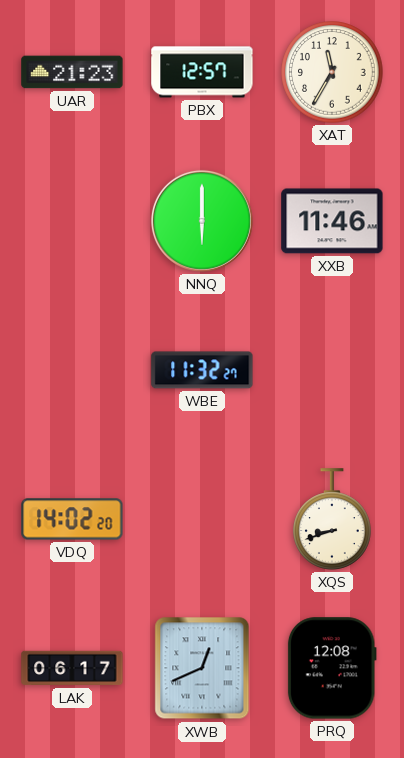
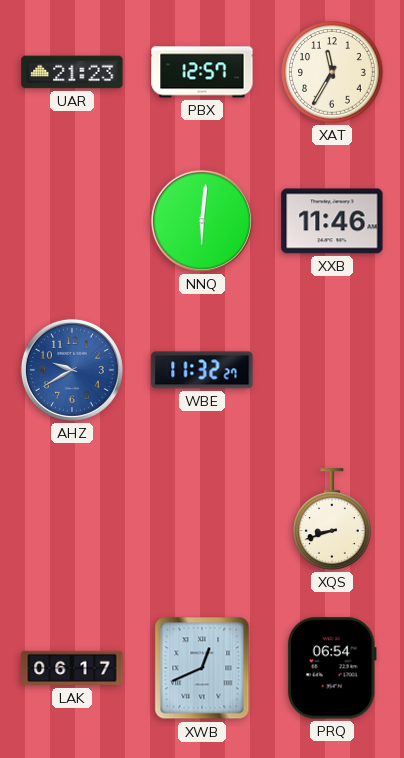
NNQ: 6:00 -> 6:01 (202, 221)
AHZ: none -> 9:40 (72, 370)
VDQ: 14:02 -> none (72, 519)
PRQ: 12:08 -> 06:54 (332, 668)
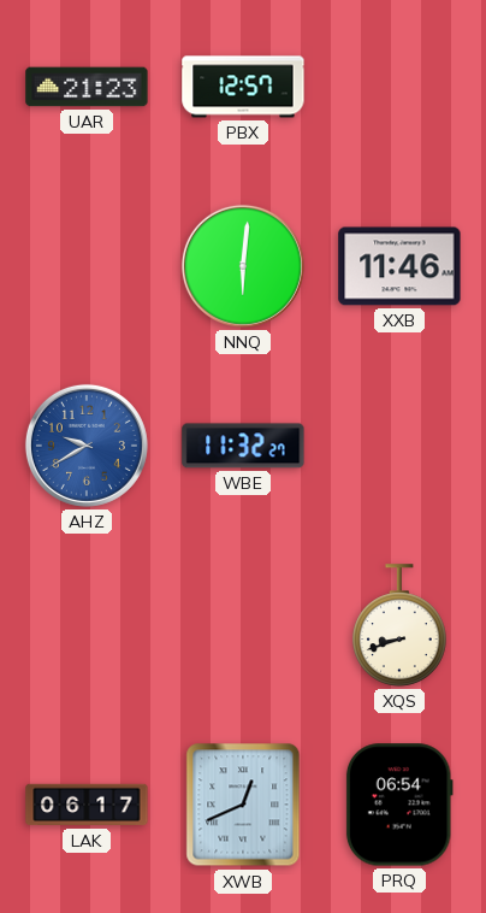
XAT: 11:35 -> none (332, 72)
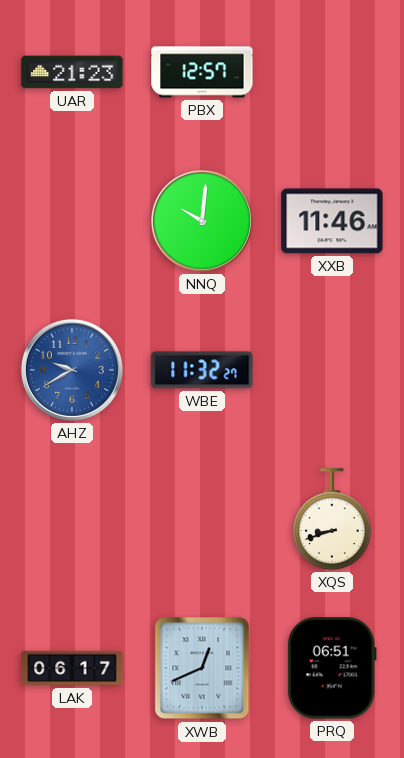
NNQ: 6:01 -> 10:01 (202, 221)
PRQ: 06:54 -> 06:51 (332, 668)
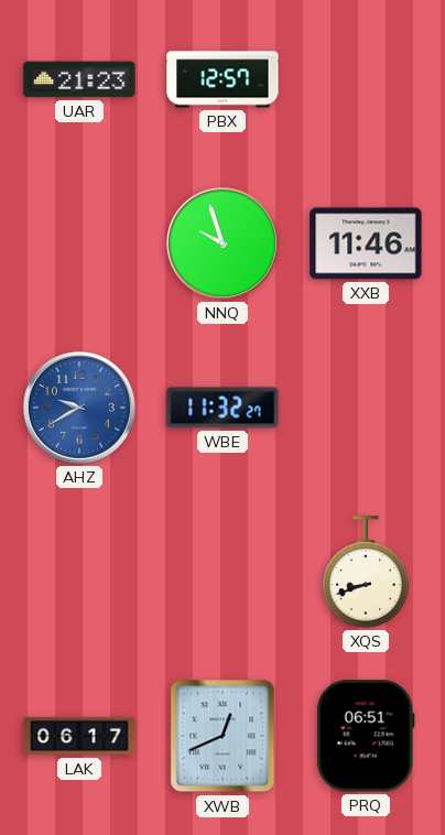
NNQ: 10:01 -> 9:57 (223, 243)
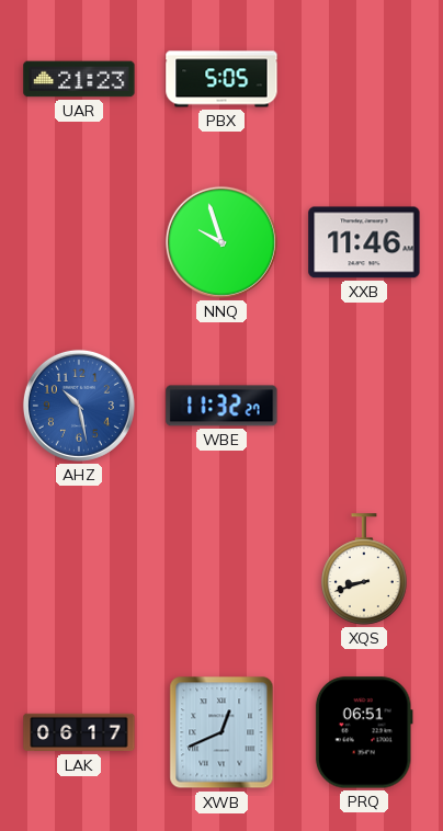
PBX: 12:57 -> 5:05 (222, 79)
AHZ: 9:40 -> 10:28 (79, 406)
